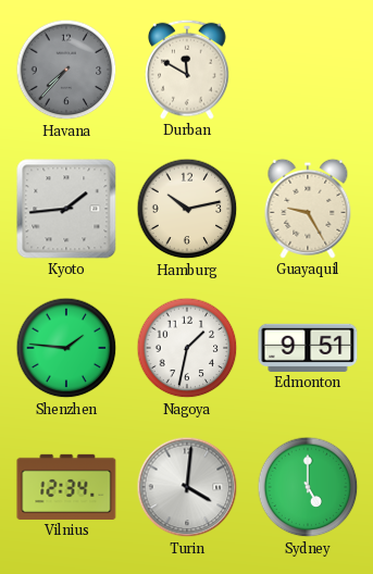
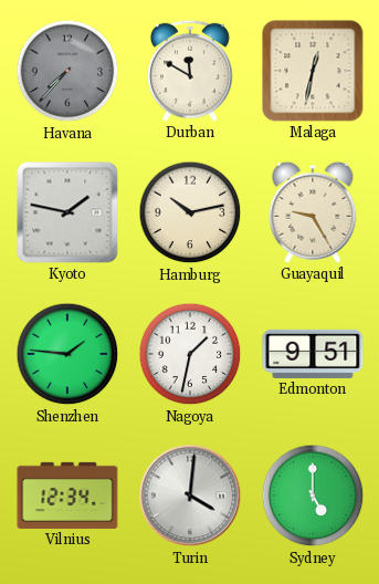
Malaga: none -> 12:32 (313, 71)
Kyoto: 1:44 -> 1:47 (67, 212)
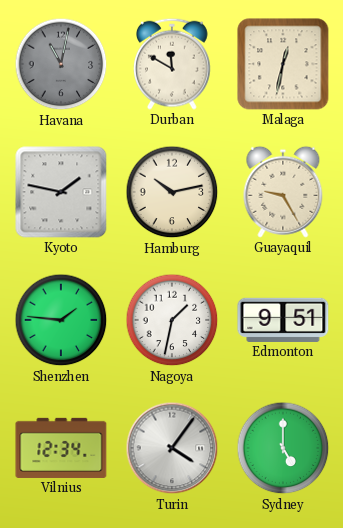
Havana: 7:37 -> 11:02 (61, 64)
Turin: 4:01 -> 4:06 (172, 448)
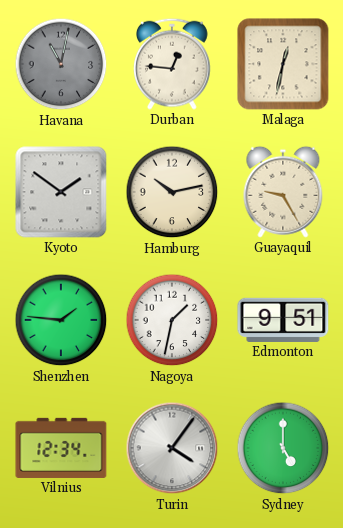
Durban: 11:50 -> 12:46 (173, 64)
Kyoto: 1:47 -> 1:51 (61, 192)
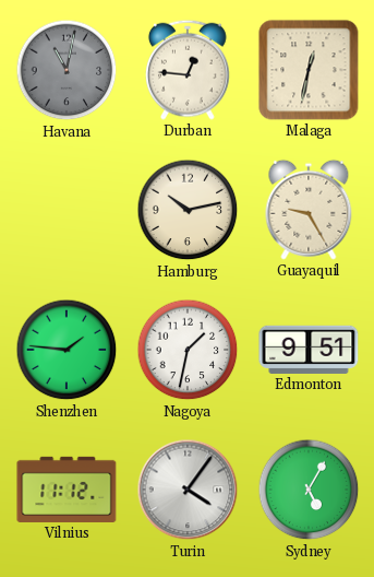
Kyoto: 1:51 -> none (61, 192)
Vilnius: 12:34 -> 11:12 (67, 490)
Sydney: 5:00 -> 5:05 (309, 490)
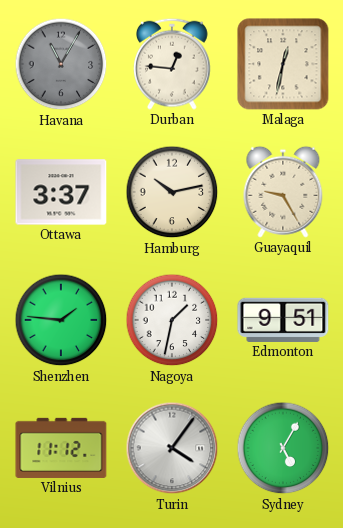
Havana: 11:02 -> 11:05 (61, 64)
Ottawa: none -> 3:37 (61, 192)
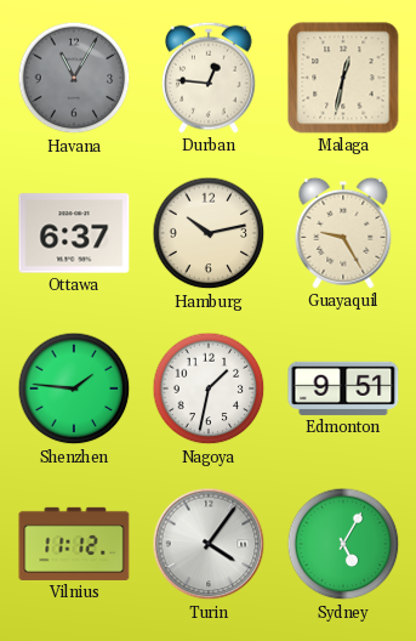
Ottawa: 3:37 -> 6:37 (74, 233)
